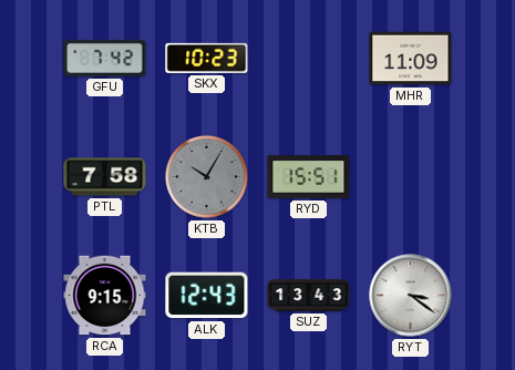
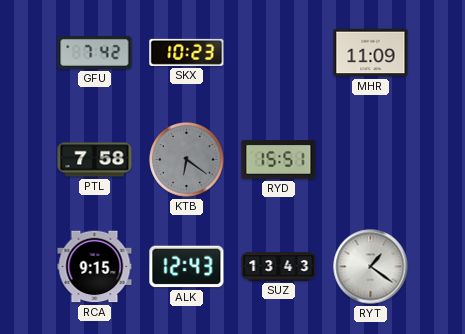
KTB: 10:05 -> 6:21 (187, 160)
RYT: 3:21 -> 1:21 (371, 267)
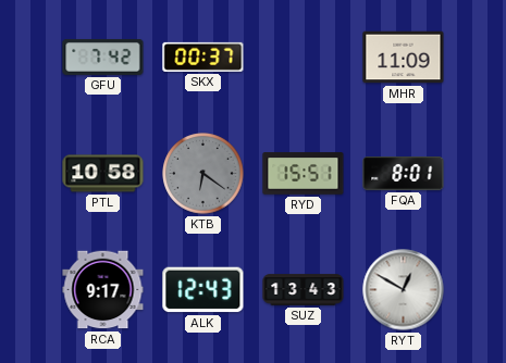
SKX: 10:23 -> 00:37 (203, 57)
PTL: 7:58 -> 10:58 (103, 174)
FQA: none -> 8:01 (404, 174)
RCA: 9:15 -> 9:17 (103, 290)
RYT: 1:21 -> 12:50 (404, 290)
